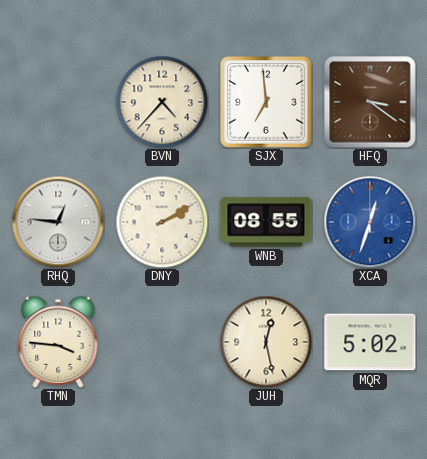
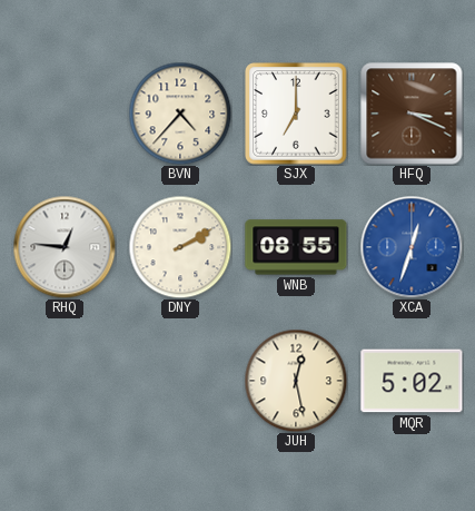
SJX: 6:59 -> 7:00 (296, 114)
HFQ: 3:21 -> 3:19 (412, 114)
TMN: 3:46 -> none (58, 342)
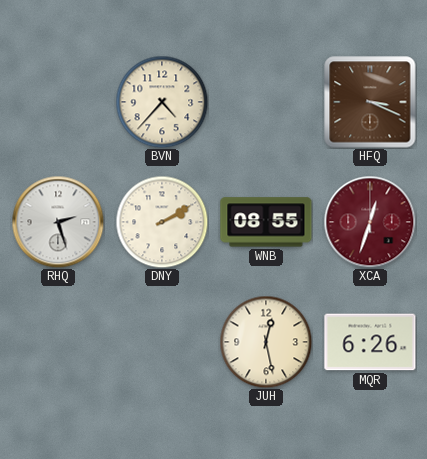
SJX: 7:00 -> none (296, 114)
RHQ: 12:46 -> 2:27 (58, 222)
XCA dial: blue -> burgundy (370, 222)
MQR: 5:02 -> 6:26 (370, 342)
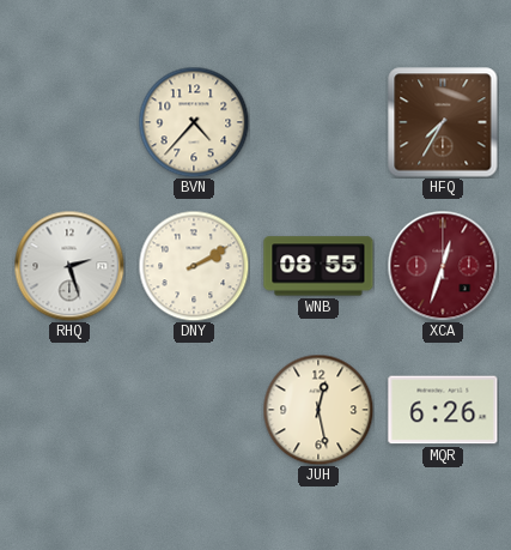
HFQ: 3:19 -> 7:35 (443, 122)
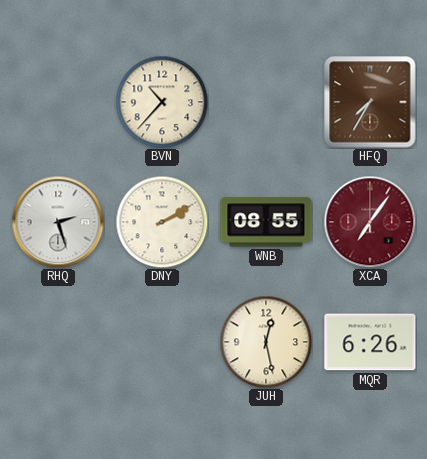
BVN: 4:37 -> 10:37 (162, 102)
XCA: 12:33 -> 7:06 (370, 222)
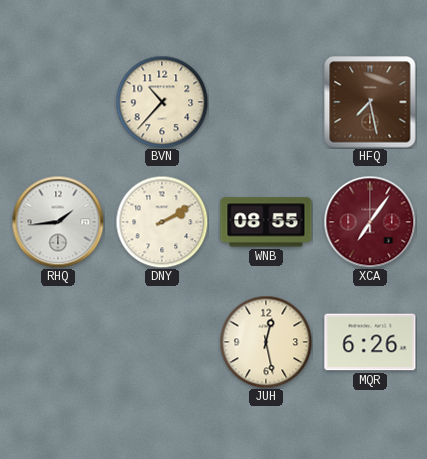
HFQ: 7:35 -> 7:28 (370, 102)
RHQ: 2:27 -> 1:44 (58, 222)
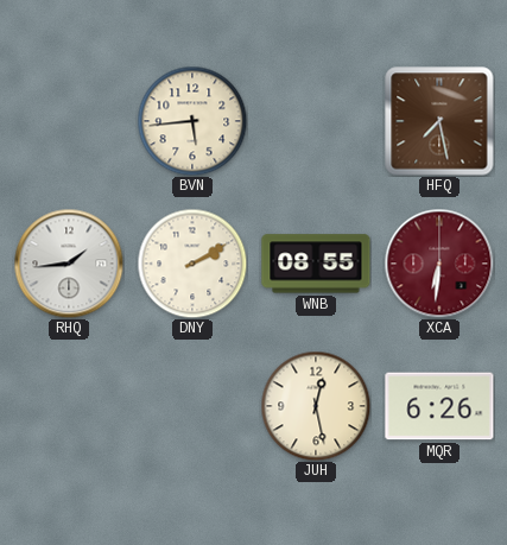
BVN: 10:37 -> 5:44 (192, 121)
XCA: 7:06 -> 6:31 (439, 264)
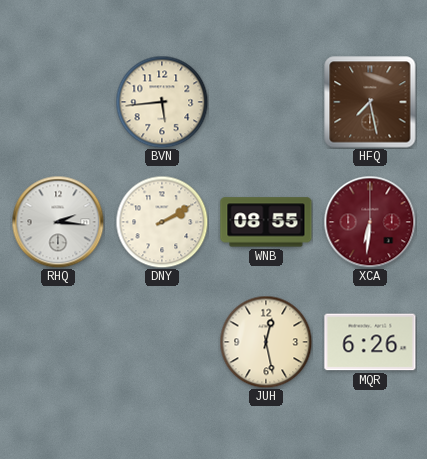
RHQ: 1:44 -> 2:16 (58, 222)
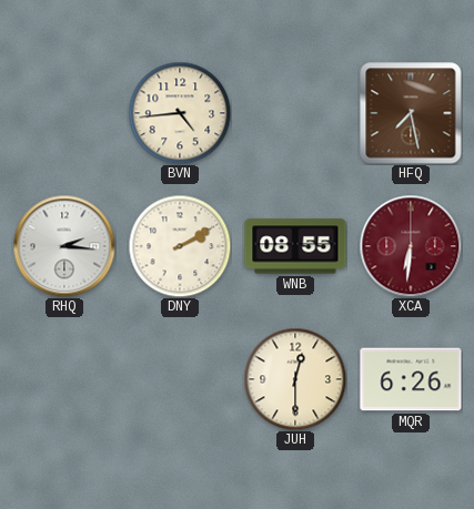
BVN: 5:44 -> 4:44 (180, 113)
JUH: 12:28 -> 12:30 (295, 379)
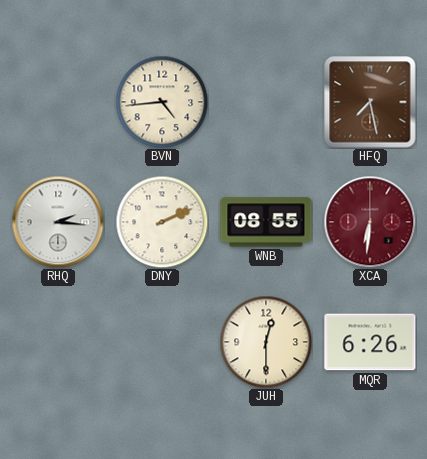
DNY: 2:10 -> 2:11 (162, 222)
